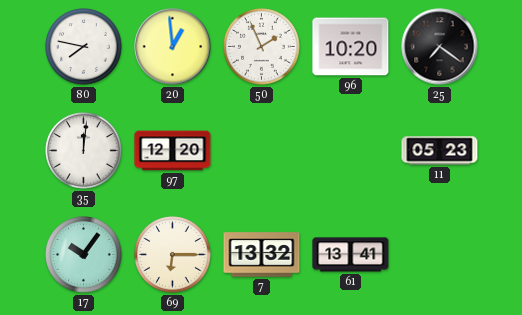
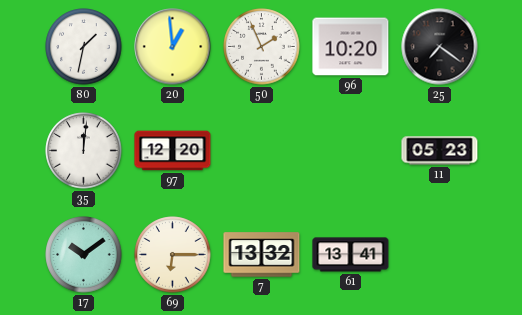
80: 7:47 -> 1:32 (84, 47)
17: 10:06 -> 10:09 (84, 255)
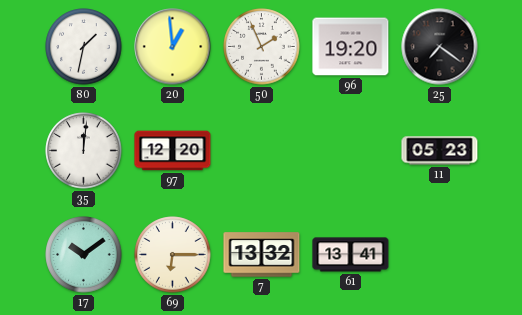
96: 10:20 -> 19:20 (351, 47)
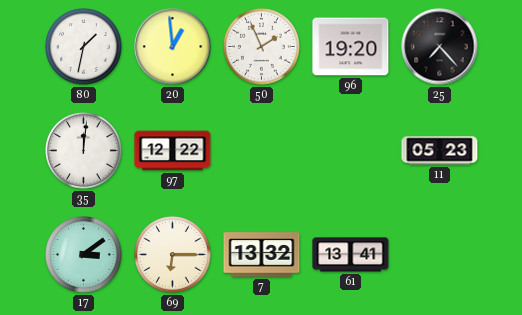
25: 7:21 -> 7:23 (440, 47)
97: 12:20 -> 12:22 (173, 151)
17: 10:09 -> 3:09 (84, 255)
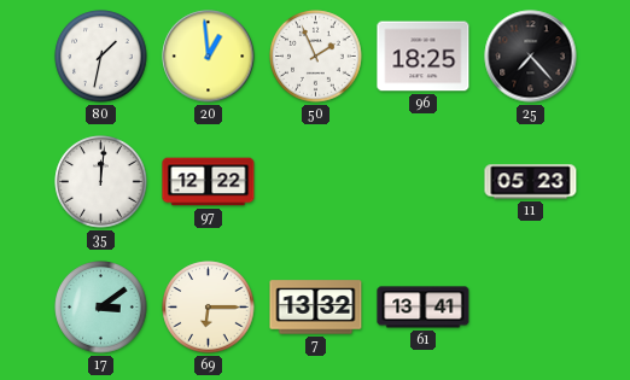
96: 19:20 -> 18:25 (424, 57)
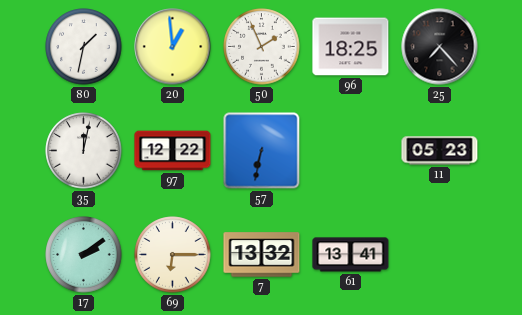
35: 12:01 -> 12:02 (84, 151)
57: none -> 6:32 (262, 151)
17: 3:09 -> 2:09 (84, 255)
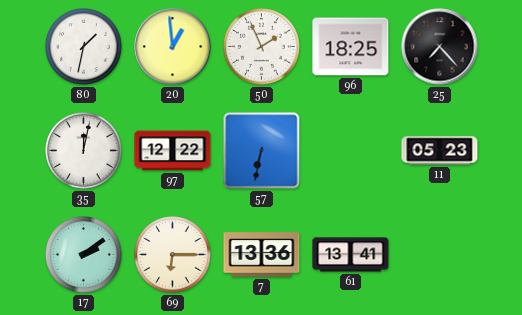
7: 13:32 -> 13:36 (262, 255)
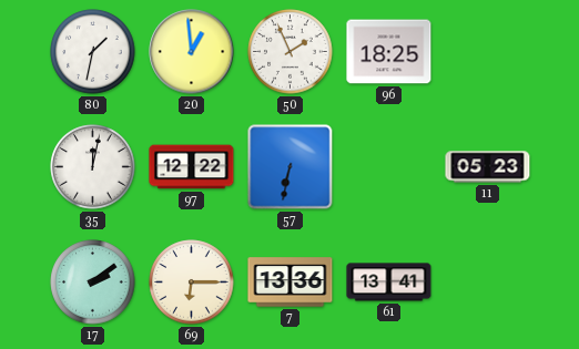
25: 7:23 -> none (440, 47)
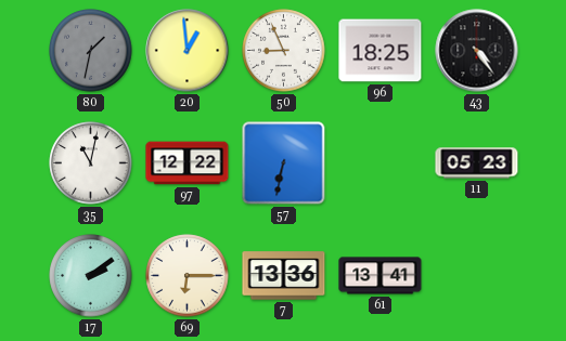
80 dial: white -> grey (91, 51)
50: 1:56 -> 8:56 (284, 51)
43: none -> 4:24 (477, 51)
35: 12:02 -> 11:02 (91, 163)
